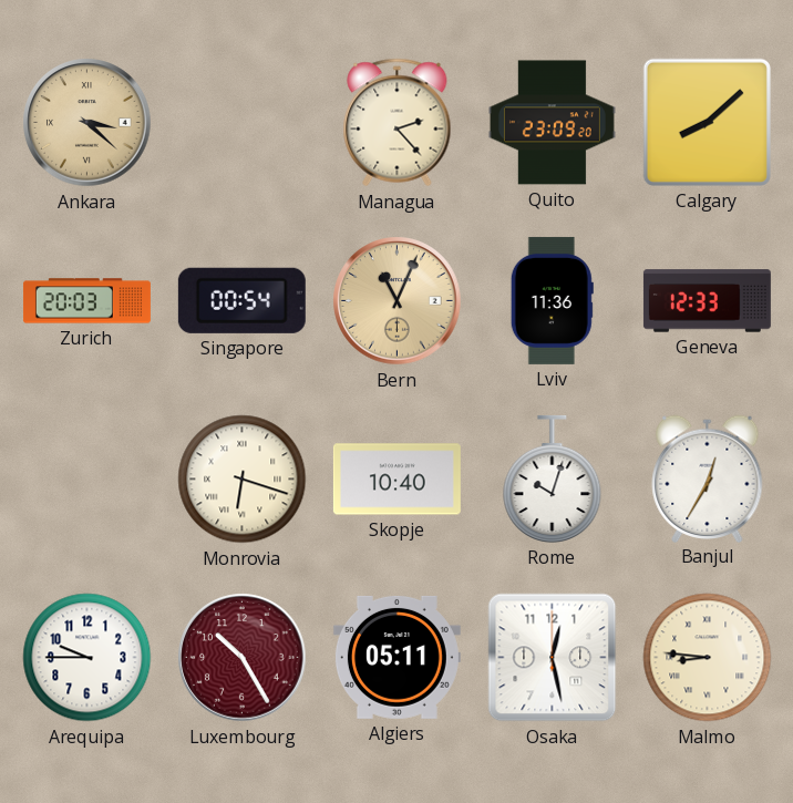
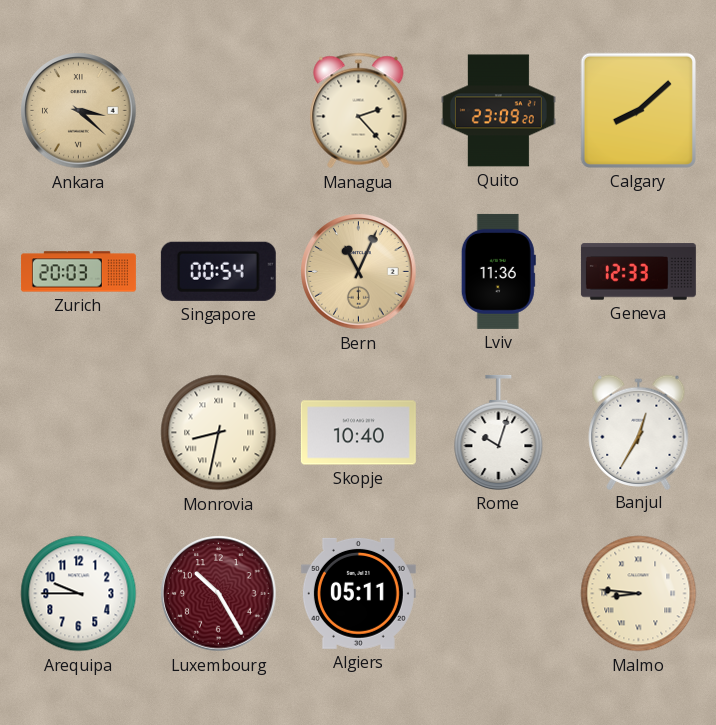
Monrovia: 6:18 -> 8:32 (219, 433)
Osaka: 12:28 -> none (553, 658)
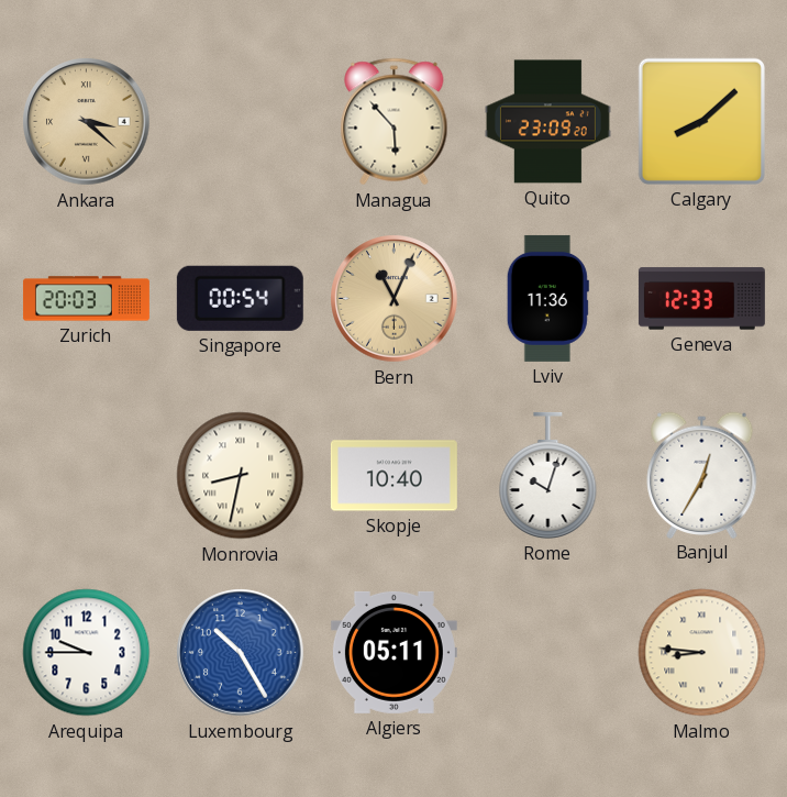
Managua: 2:23 -> 5:53 (395, 122)
Luxembourg dial: burgundy -> blue (241, 653)
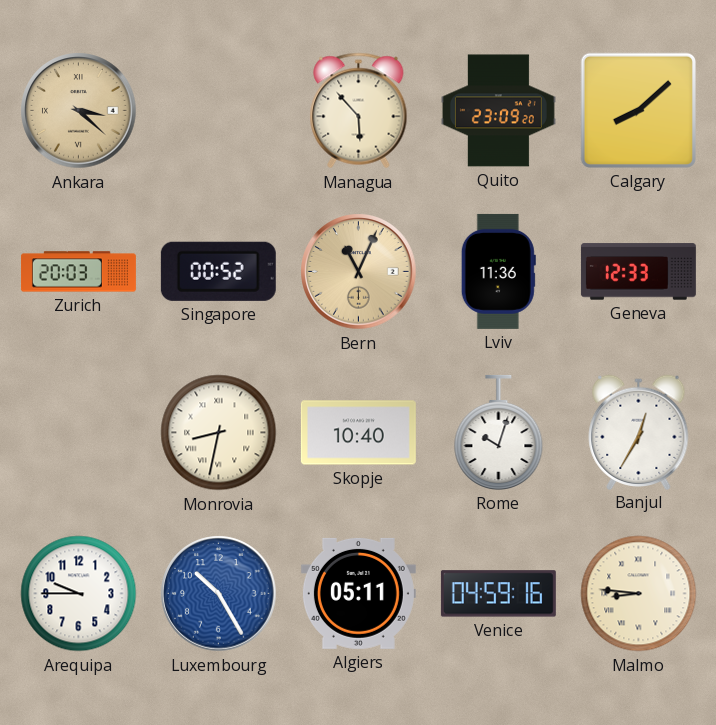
Singapore: 00:54 -> 00:52 (218, 271)
Venice: none -> 04:59 (498, 594)
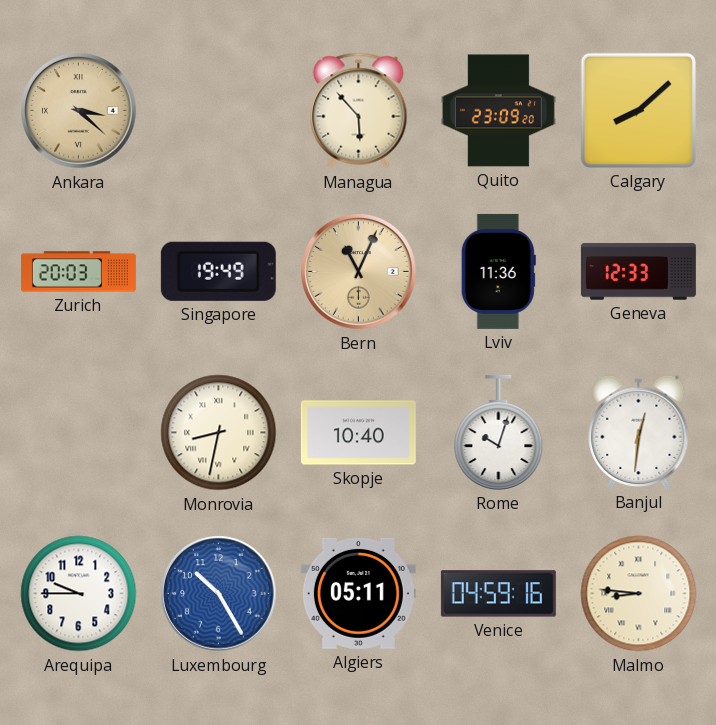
Singapore: 00:52 -> 19:49 (218, 271)
Banjul: 12:35 -> 12:31 (639, 432)
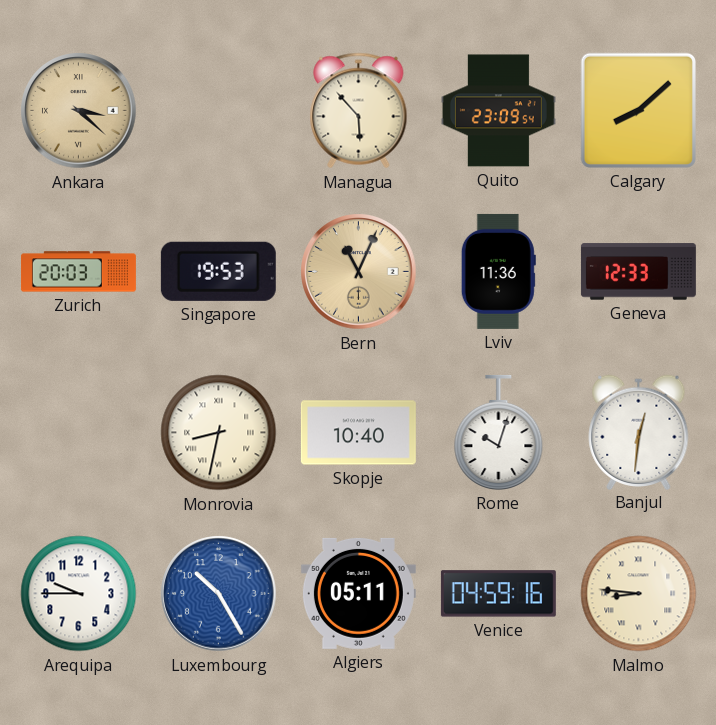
Quito: 23:09:20 -> 23:09:54 (498, 111)
Singapore: 19:49 -> 19:53 (218, 271)
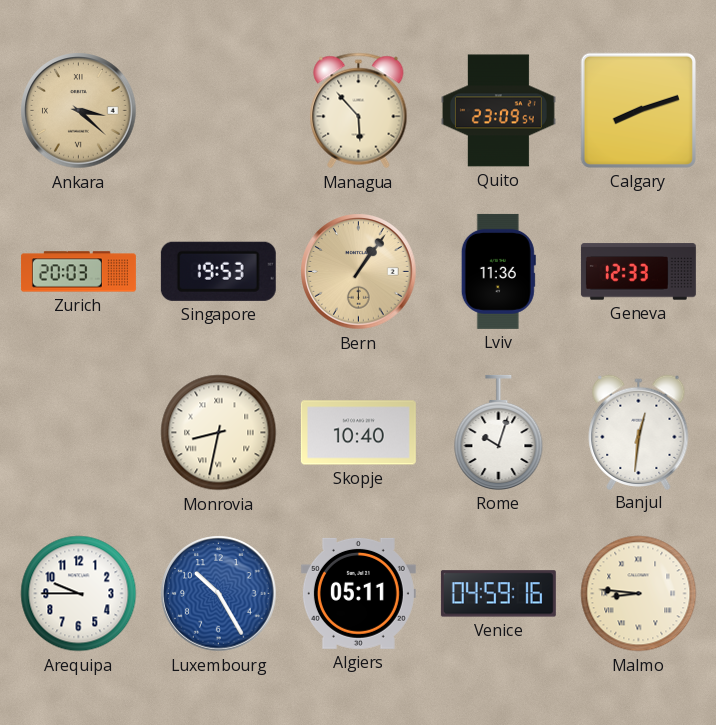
Calgary: 8:08 -> 8:12 (638, 110)
Bern: 11:04 -> 1:06 (359, 272)
